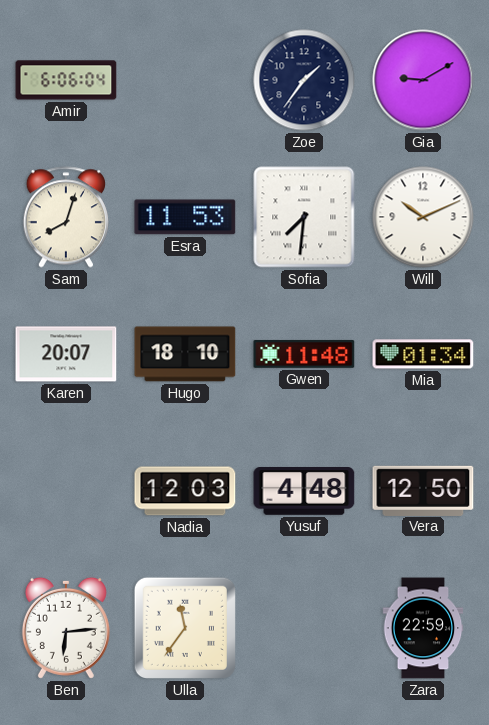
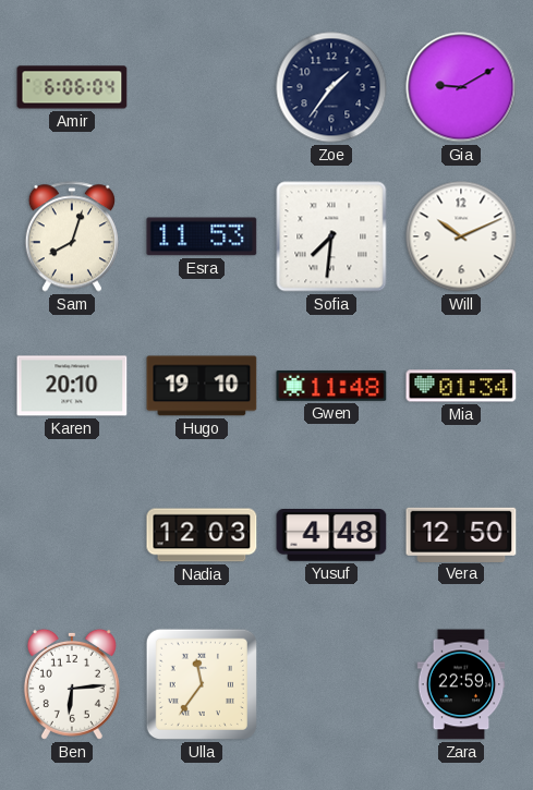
Karen: 20:07 -> 20:10 (72, 386)
Hugo: 18:10 -> 19:10 (202, 386)
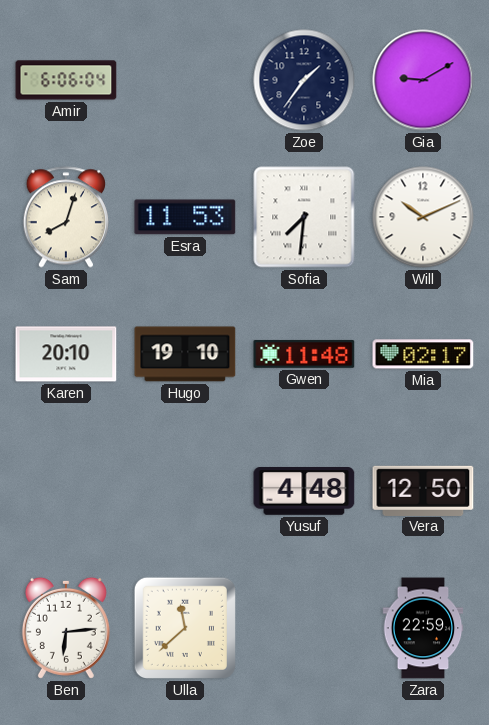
Mia: 01:34 -> 02:17 (423, 354)
Nadia: 12:03 -> none (202, 535)
Ulla: 11:36 -> 11:38 (185, 628)
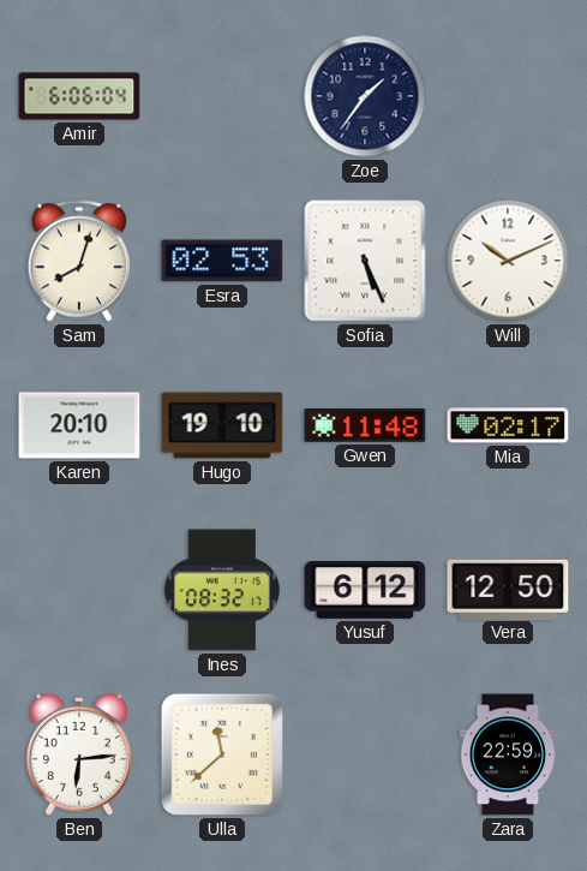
Gia: 9:10 -> none (423, 80)
Esra: 11:53 -> 02:53 (222, 261)
Sofia: 7:31 -> 5:26 (365, 261)
Ines: none -> 08:32 (222, 590)
Yusuf: 4:48 -> 6:12 (365, 591)
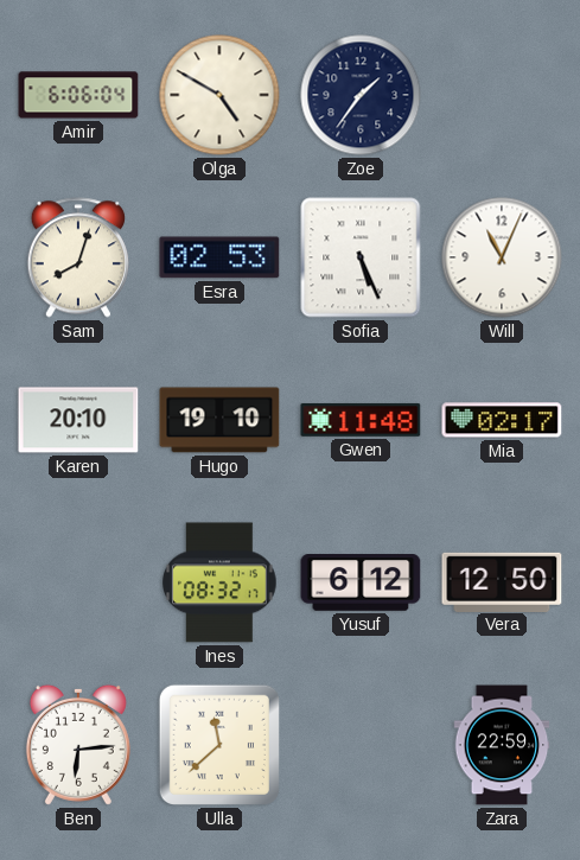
Olga: none -> 4:50 (219, 95)
Will: 10:11 -> 11:04 (502, 257)
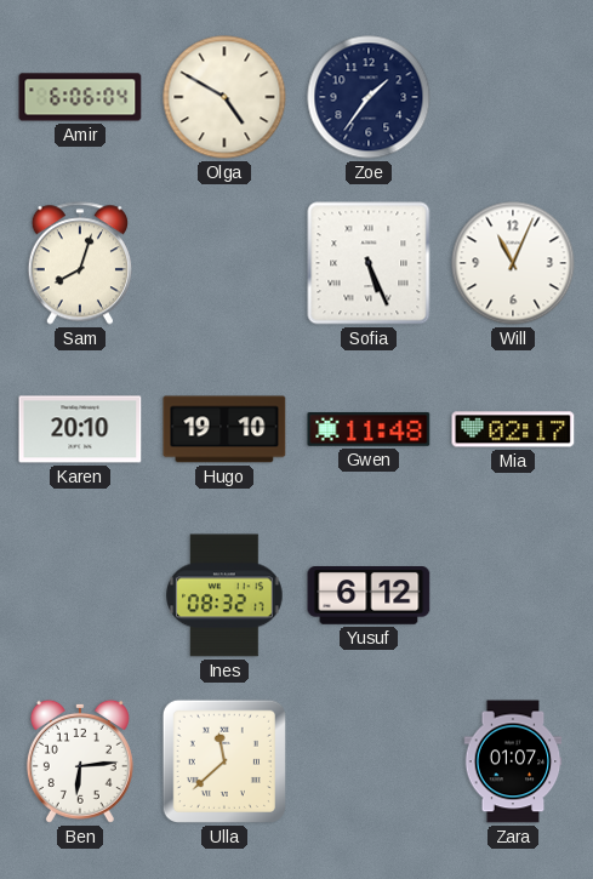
Esra: 02:53 -> none (219, 257)
Vera: 12:50 -> none (502, 581)
Zara: 22:59 -> 01:07 (513, 761)
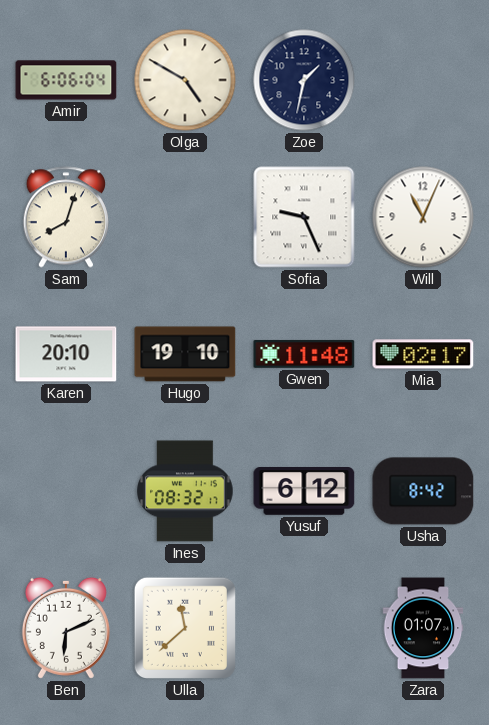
Zoe: 1:36 -> 1:32 (304, 80)
Sofia: 5:26 -> 9:26 (304, 217)
Usha: none -> 8:42 (423, 491)
Ben: 6:14 -> 6:11 (66, 628)
